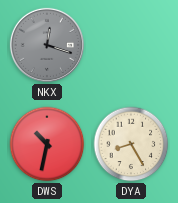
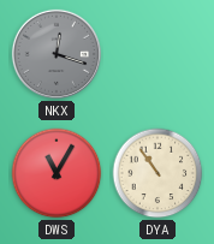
DWS: 10:32 -> 11:05 (57, 173)
DYA: 8:25 -> 10:54 (157, 173)
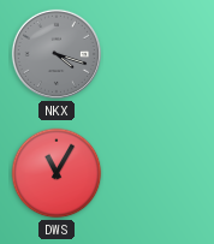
NKX: 12:18 -> 4:18 (57, 54)
DYA: 10:54 -> none (157, 173)
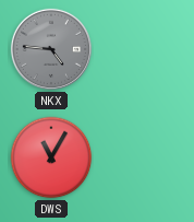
NKX: 4:18 -> 4:46 (51, 49)
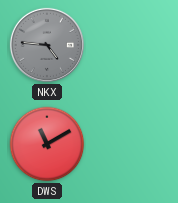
DWS: 11:05 -> 11:10 (47, 144)
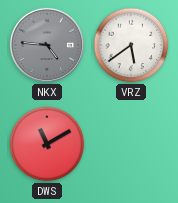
VRZ: none -> 5:39 (131, 45)
